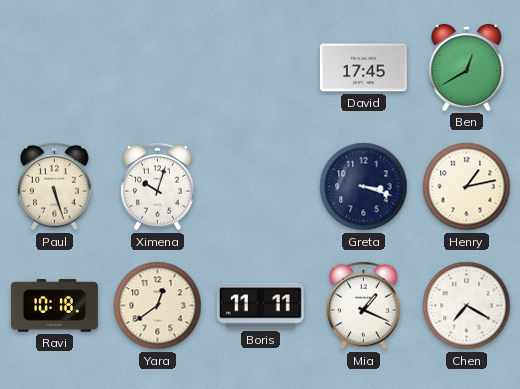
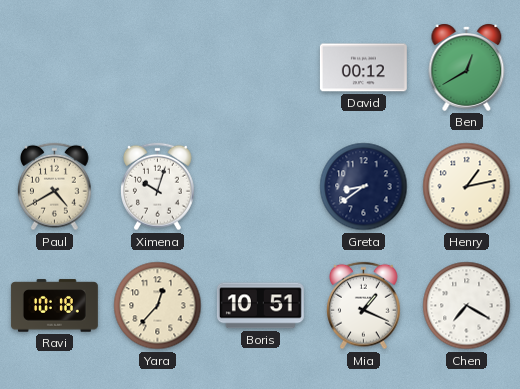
David: 17:45 -> 00:12 (363, 68)
Paul: 5:27 -> 4:40 (55, 187)
Greta: 3:18 -> 8:39 (364, 187)
Yara: 12:39 -> 12:37 (158, 306)
Boris: 11:11 -> 10:51 (260, 306)
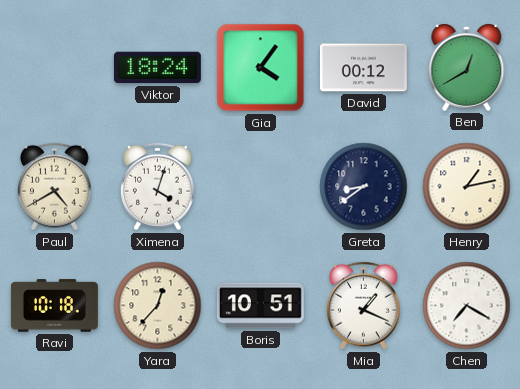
Viktor: none -> 18:24 (157, 68)
Gia: none -> 4:06 (261, 68)
Ximena: 10:03 -> 4:03 (158, 187)
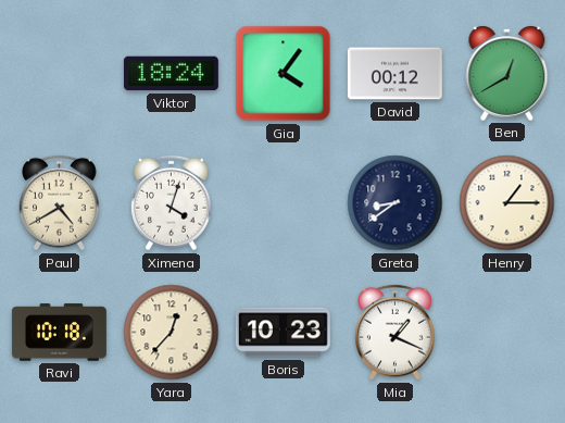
Henry: 1:13 -> 1:15 (507, 203)
Boris: 10:51 -> 10:23 (282, 333)
Chen: 7:20 -> none (467, 306)
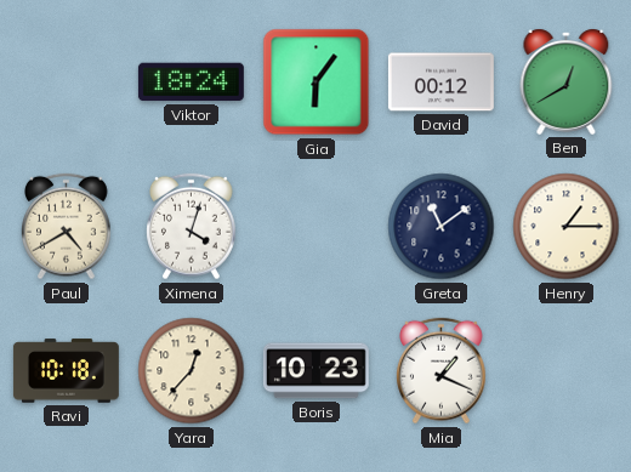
Gia: 4:06 -> 6:06 (317, 83)
Greta: 8:39 -> 11:09 (442, 227)
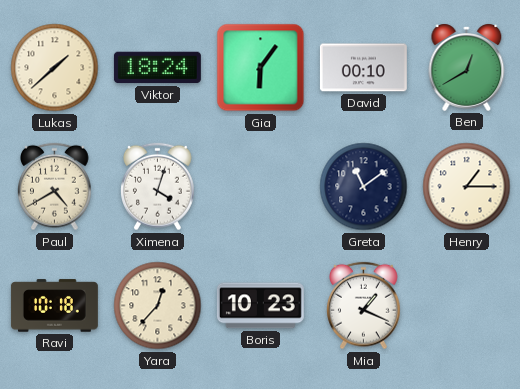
Lukas: none -> 1:38 (55, 68)
David: 00:12 -> 00:10 (363, 68)
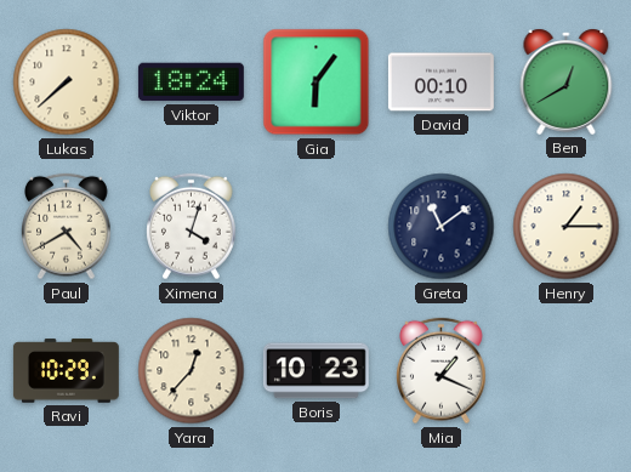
Lukas: 1:38 -> 7:38 (67, 83)
Ravi: 10:18 -> 10:29 (66, 371)
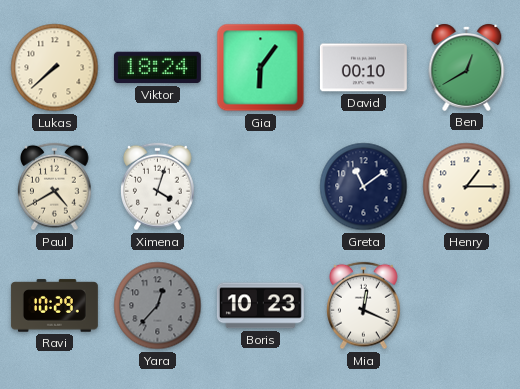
Yara dial: cream -> grey (158, 306)
Mia: 1:19 -> 12:19 (364, 306)
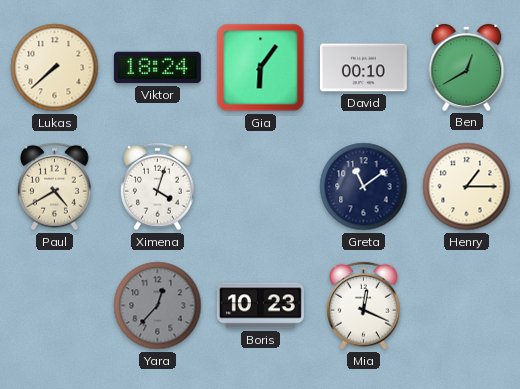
Ravi: 10:29 -> none (54, 306)
